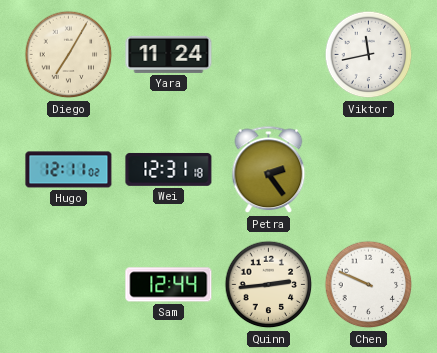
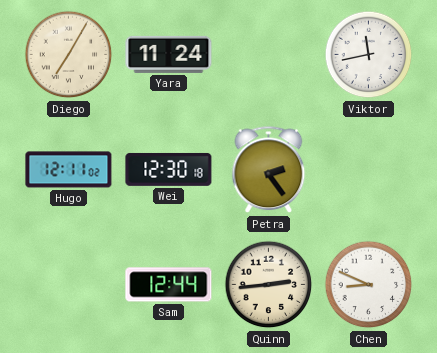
Wei: 12:31 -> 12:30 (169, 169)
Chen: 9:49 -> 8:49 (369, 285)
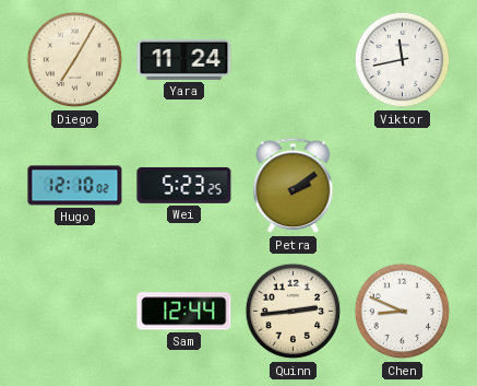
Hugo: 12:11 -> 12:10 (75, 186)
Wei: 12:30 -> 5:23 (184, 185)
Petra: 2:24 -> 2:09 (294, 186)
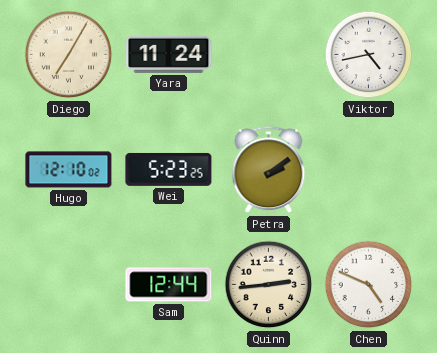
Viktor: 11:43 -> 4:43 (369, 55)
Chen: 8:49 -> 4:49 (369, 285)
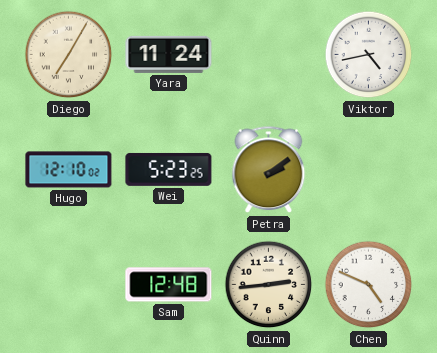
Sam: 12:44 -> 12:48 (169, 285)
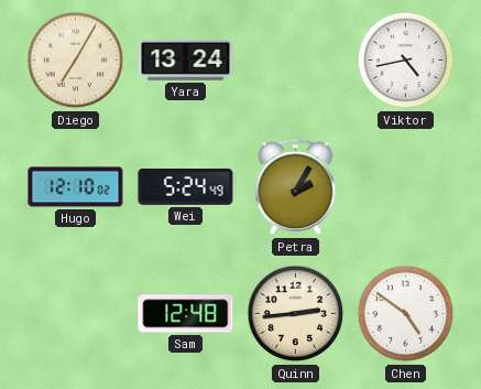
Yara: 11:24 -> 13:24 (186, 60)
Wei: 5:23 -> 5:24 (186, 186)
Petra: 2:09 -> 2:05 (296, 187)
Chen: 4:49 -> 4:51 (406, 314)
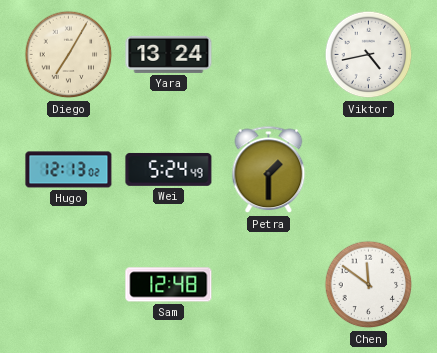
Hugo: 12:10 -> 12:13 (69, 170)
Petra: 2:05 -> 1:30 (269, 170)
Quinn: 2:44 -> none (296, 314)
Chen: 4:51 -> 11:51 (369, 285)
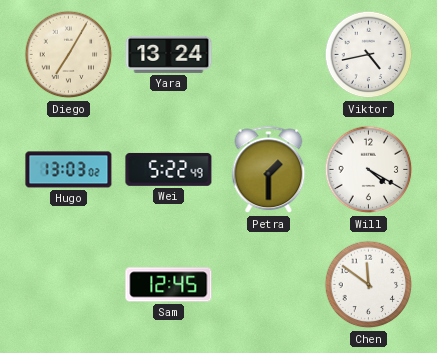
Hugo: 12:13 -> 13:03 (69, 170)
Wei: 5:24 -> 5:22 (169, 169)
Will: none -> 4:20 (369, 170)
Sam: 12:48 -> 12:45 (169, 285)
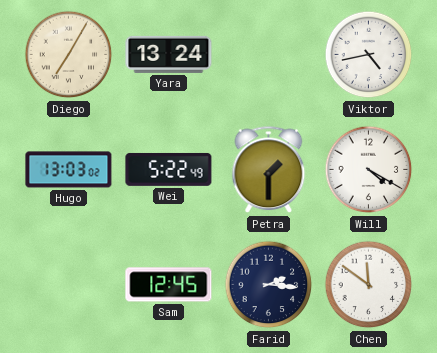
Farid: none -> 2:16 (269, 285)
